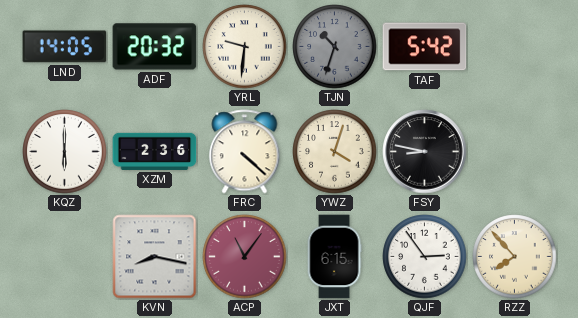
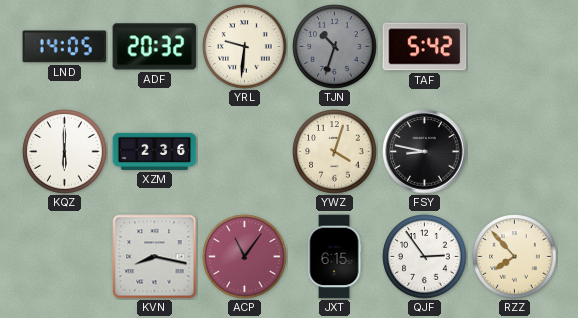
FRC: 4:22 -> none (245, 152)
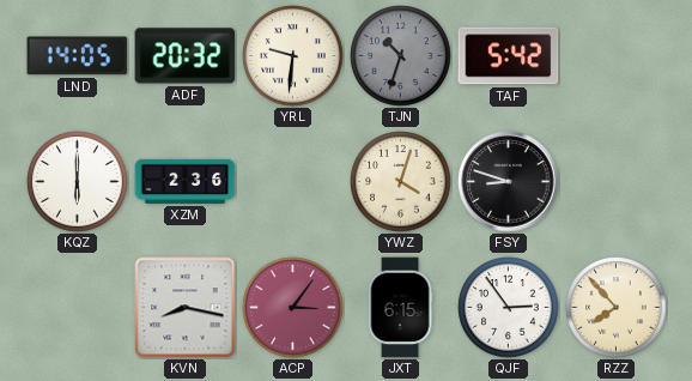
FSY: 8:47 -> 8:48 (509, 182)
ACP: 11:06 -> 3:06 (293, 308)
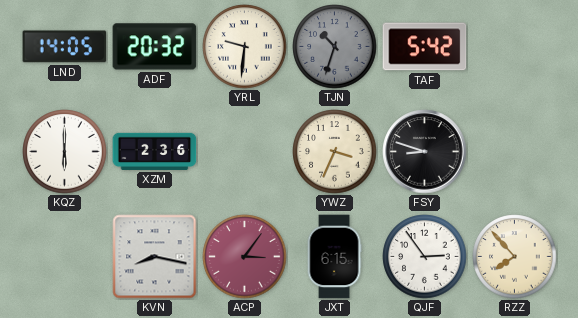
YWZ: 4:03 -> 3:34 (335, 152)
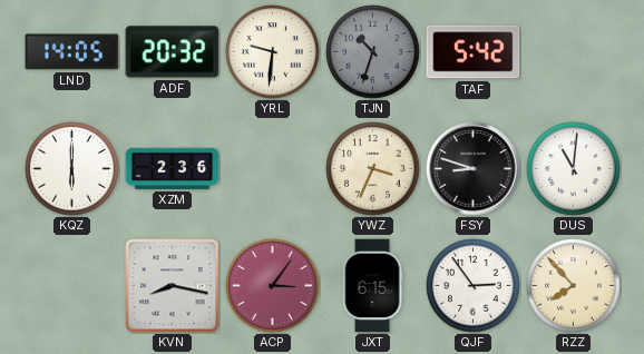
DUS: none -> 11:01 (574, 169)
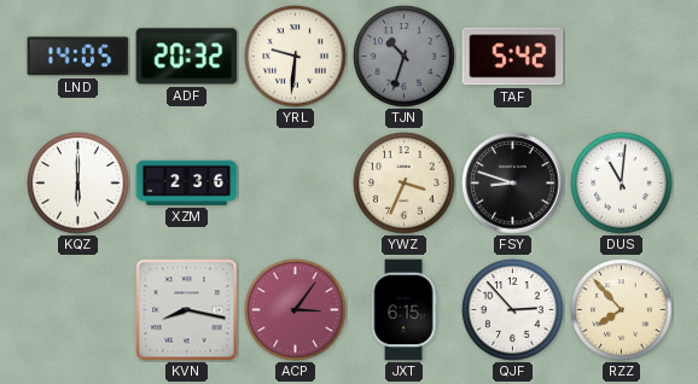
QJF: 2:54 -> 2:53 (513, 310)
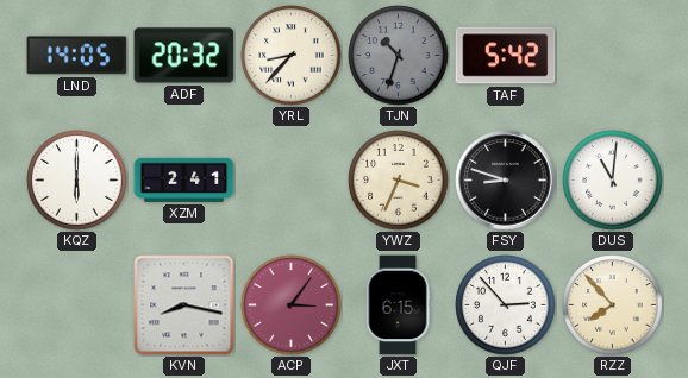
YRL: 9:31 -> 8:37 (292, 56)
XZM: 2:36 -> 2:41 (184, 179)
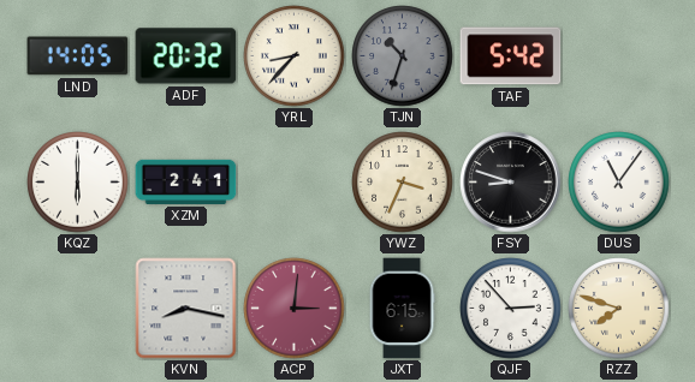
DUS: 11:01 -> 11:06 (619, 183)
ACP: 3:06 -> 3:01 (295, 309)
RZZ: 7:53 -> 7:48 (619, 309)
